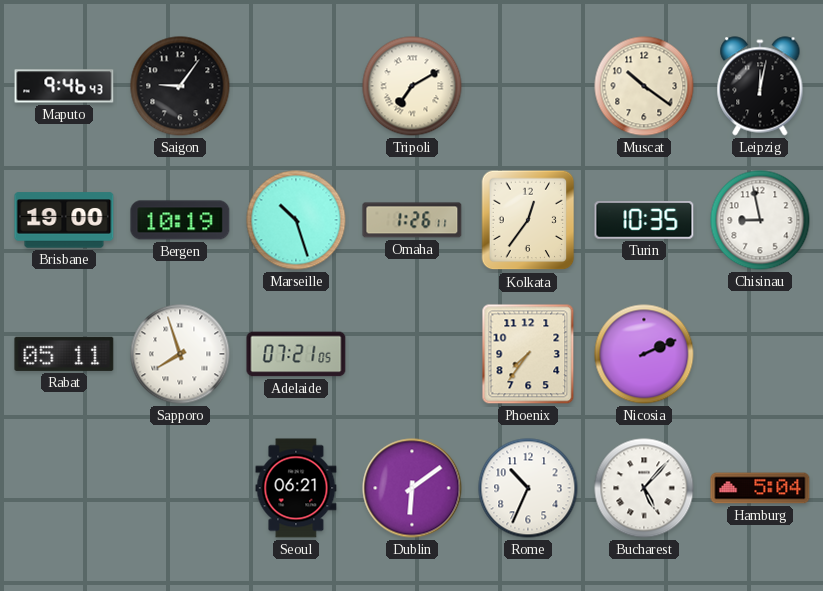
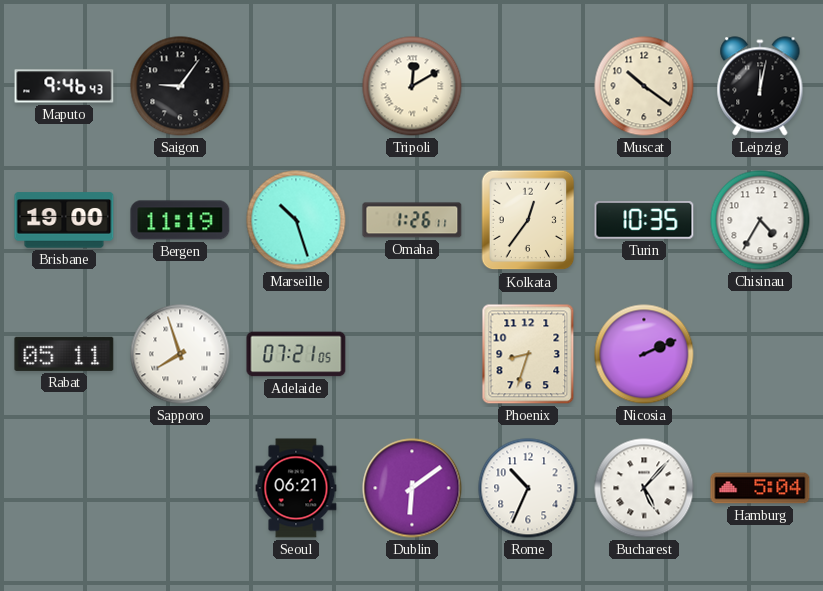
Tripoli: 7:10 -> 12:10 (412, 86)
Bergen: 10:19 -> 11:19 (180, 220)
Chisinau: 8:58 -> 4:35 (760, 220)
Phoenix: 7:36 -> 8:33 (528, 354)
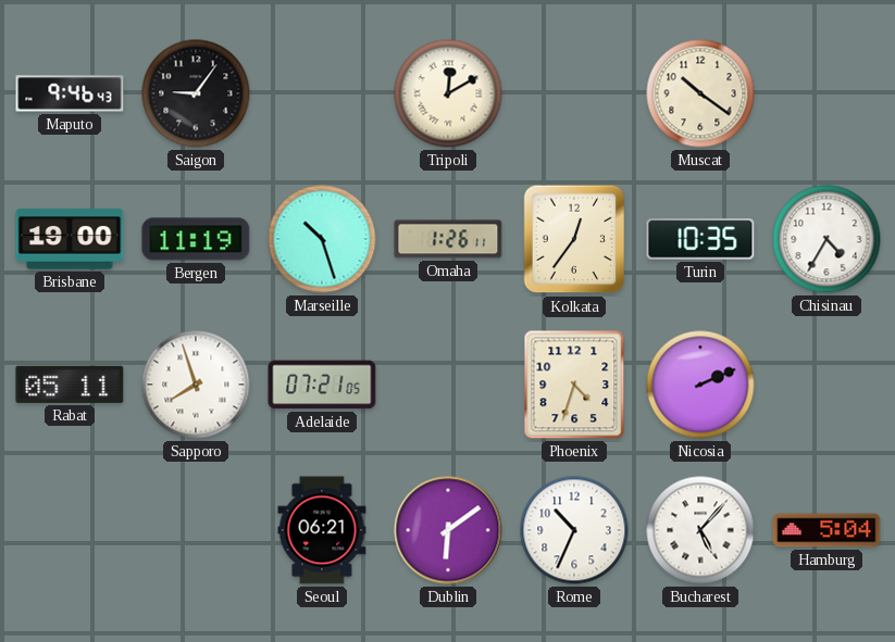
Leipzig: 12:02 -> none (760, 86)
Phoenix: 8:33 -> 4:33 (574, 385)
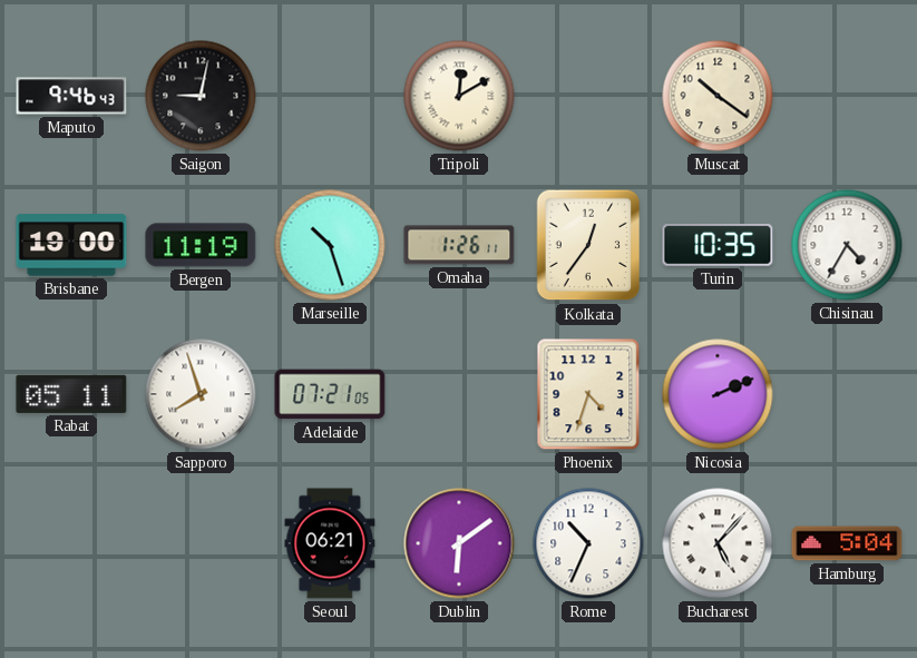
Saigon: 9:06 -> 9:02 (201, 96)
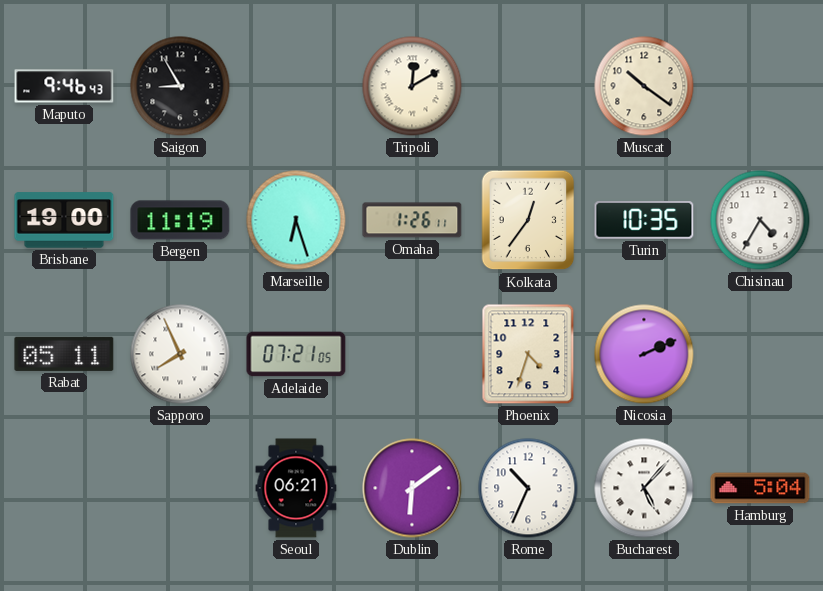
Saigon: 9:02 -> 8:55 (180, 86)
Marseille: 10:27 -> 6:27 (296, 220)
Sapporo: 7:57 -> 7:56 (180, 354)
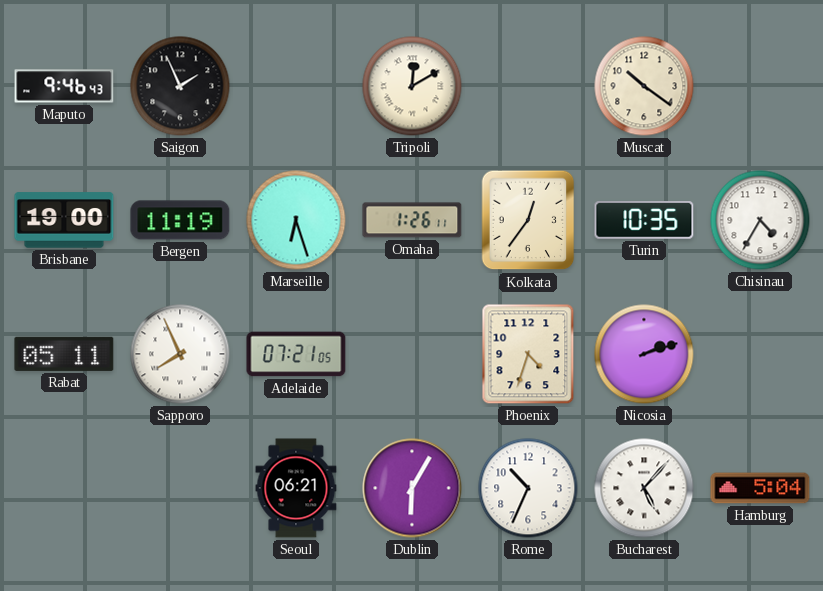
Saigon: 8:55 -> 1:56 (180, 86)
Nicosia: 2:11 -> 2:12 (644, 354)
Dublin: 6:09 -> 6:05 (412, 488)
